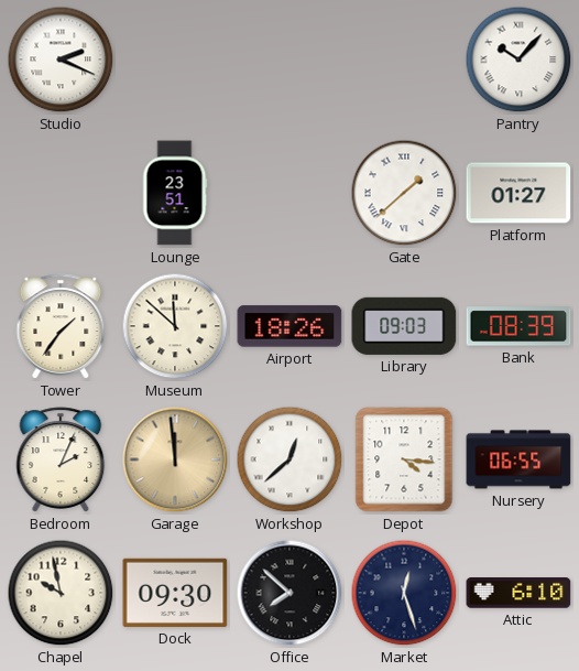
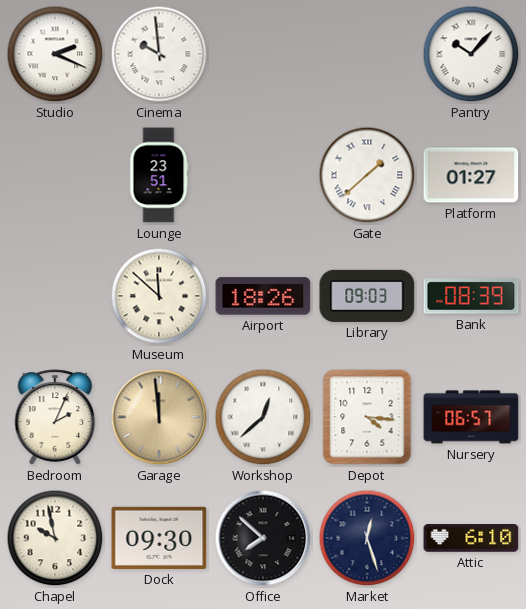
Cinema: none -> 9:59 (159, 54)
Tower: 1:36 -> none (61, 326)
Nursery: 06:55 -> 06:57 (471, 417)
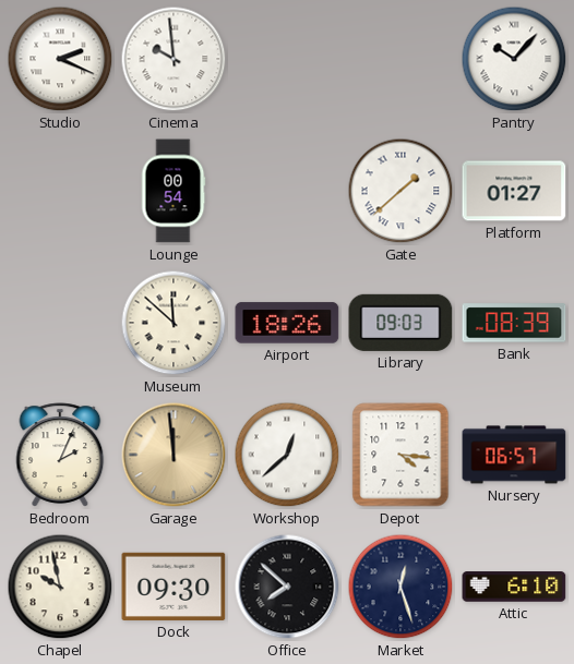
Lounge: 23:51 -> 00:54 (174, 191)
